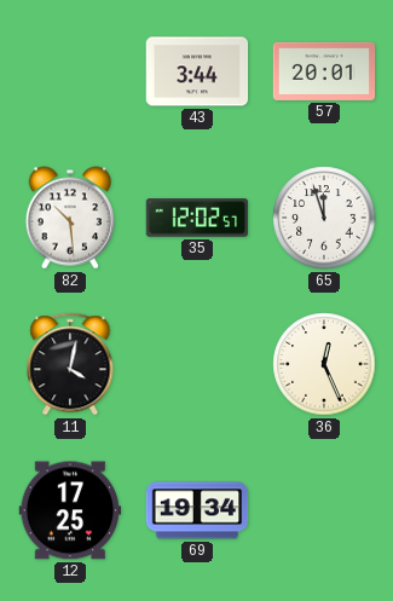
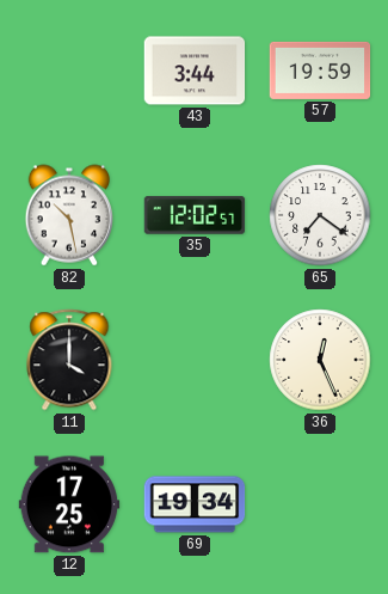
57: 20:01 -> 19:59 (320, 71)
82: 10:29 -> 10:28 (68, 215)
65: 11:57 -> 7:21 (320, 215)
11: 4:02 -> 4:00 (69, 360)
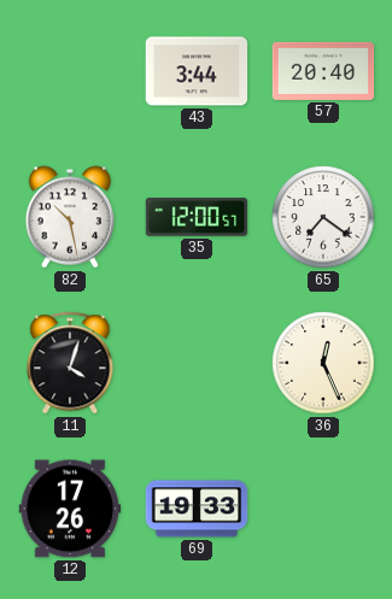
57: 19:59 -> 20:40 (323, 71)
35: 12:02 -> 12:00 (197, 217)
11: 4:00 -> 4:03 (70, 363)
12: 17:25 -> 17:26 (70, 509)
69: 19:34 -> 19:33 (197, 509)
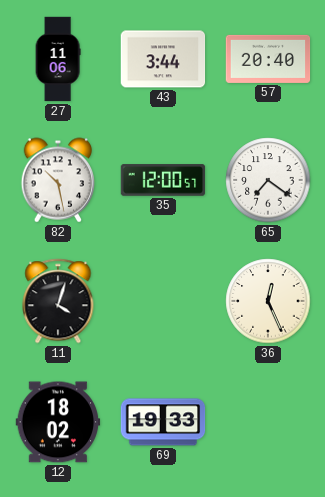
27: none -> 11:06 (58, 59)
12: 17:26 -> 18:02 (58, 422)
